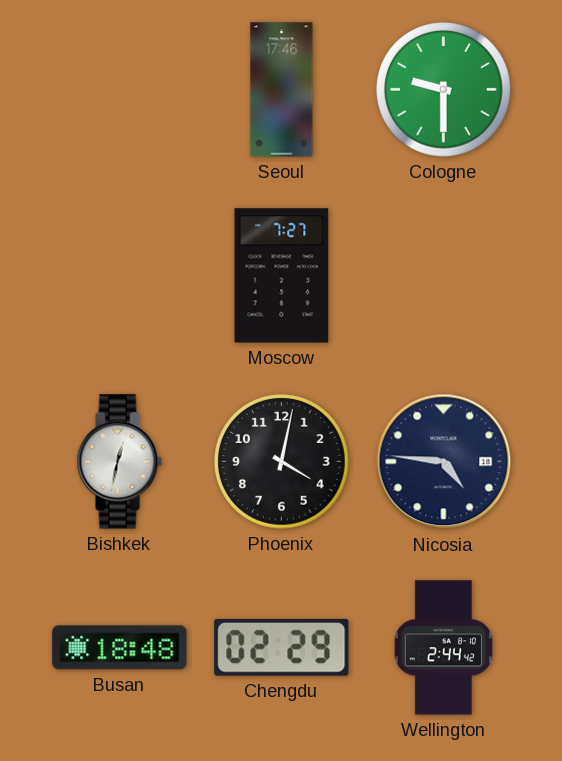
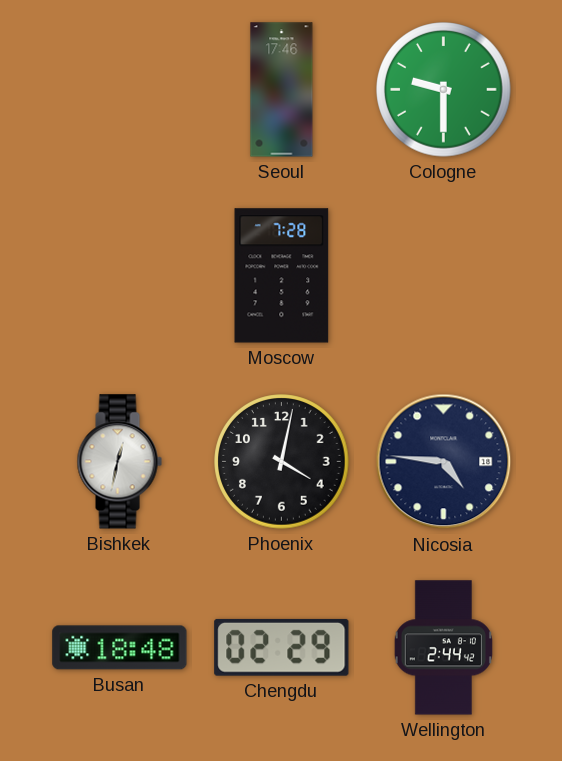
Moscow: 7:27 -> 7:28 (282, 276)
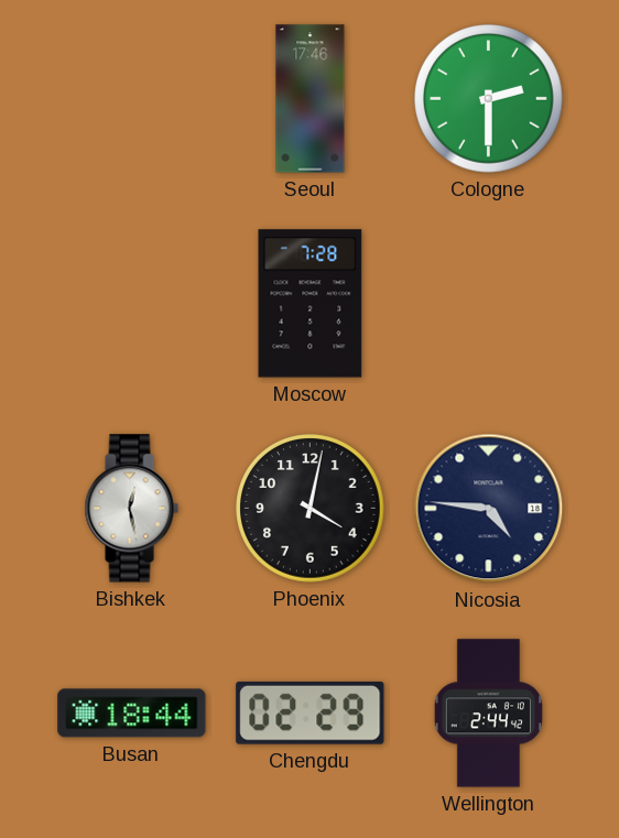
Cologne: 9:30 -> 2:30 (489, 99)
Bishkek: 12:32 -> 12:28 (131, 509)
Busan: 18:48 -> 18:44 (132, 714)
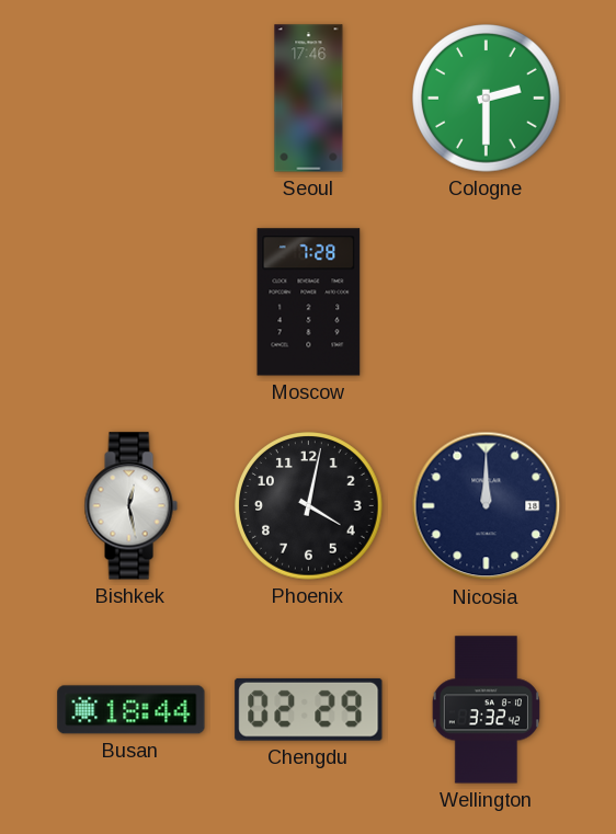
Nicosia: 4:46 -> 12:00 (487, 506)
Wellington: 2:44 -> 3:32 (486, 710)
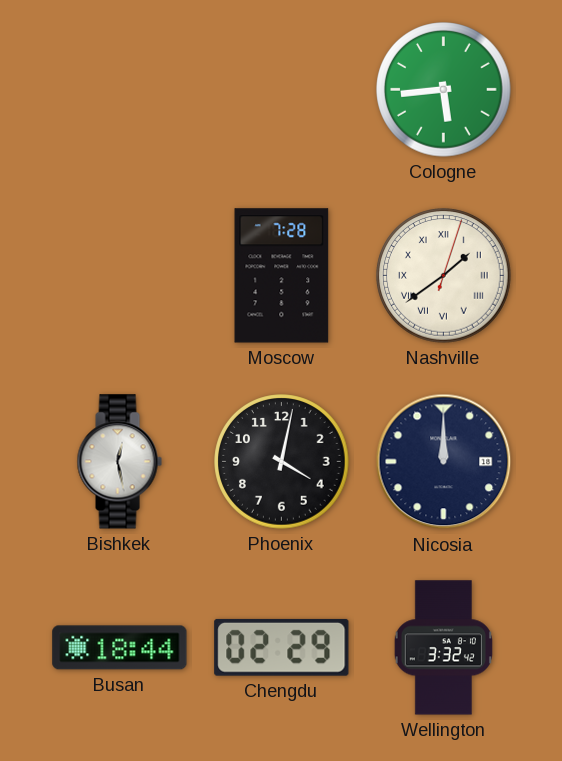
Seoul: 17:46 -> none (309, 99)
Cologne: 2:30 -> 5:44 (444, 90)
Nashville: none -> 1:39 (444, 276)
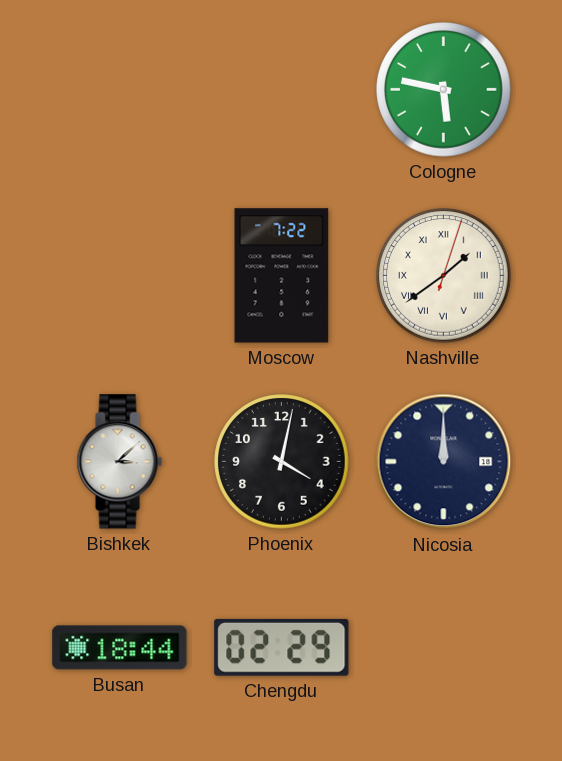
Cologne: 5:44 -> 5:47 (444, 90)
Moscow: 7:28 -> 7:22 (282, 276)
Bishkek: 12:28 -> 3:08 (119, 462)
Wellington: 3:32 -> none (443, 648)
